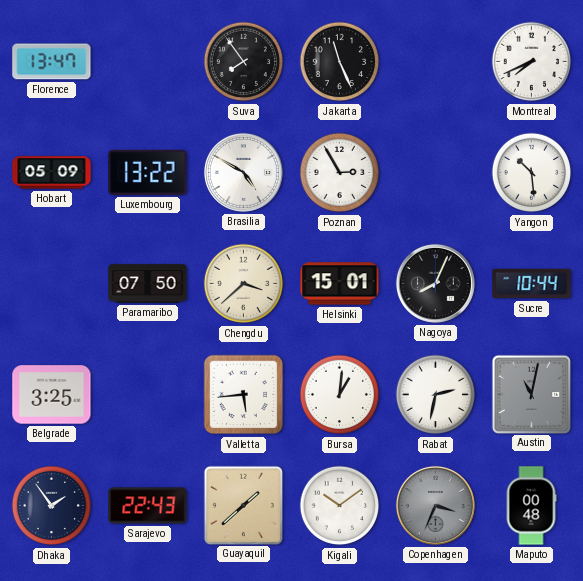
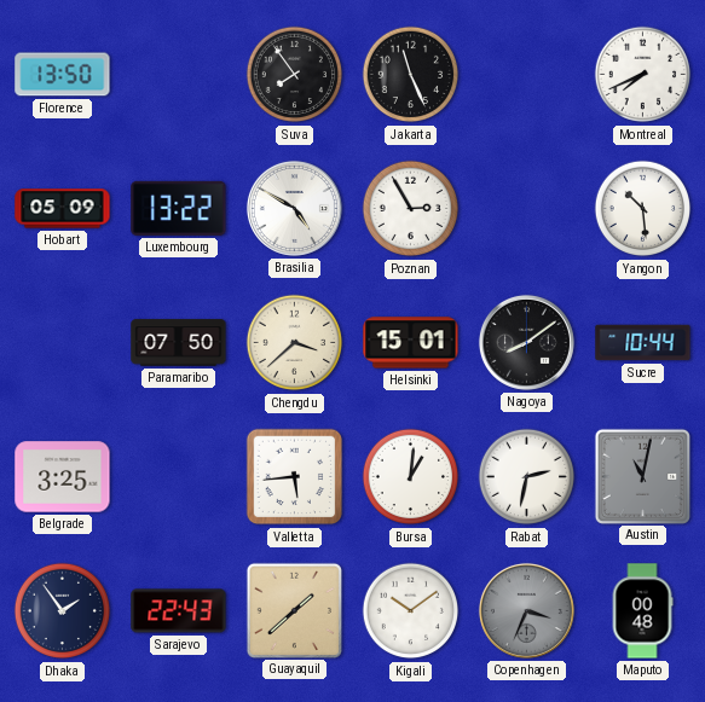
Florence: 13:47 -> 13:50 (63, 75)
Nagoya: 8:04 -> 8:09 (526, 342)
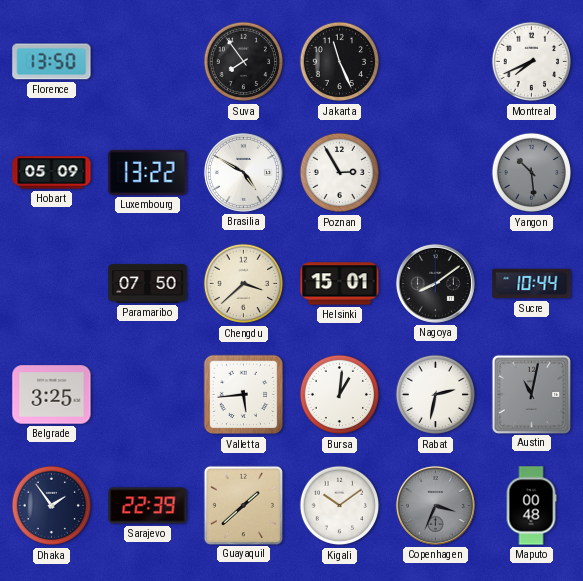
Yangon dial: white -> grey (532, 173)
Sarajevo: 22:43 -> 22:39 (148, 506)
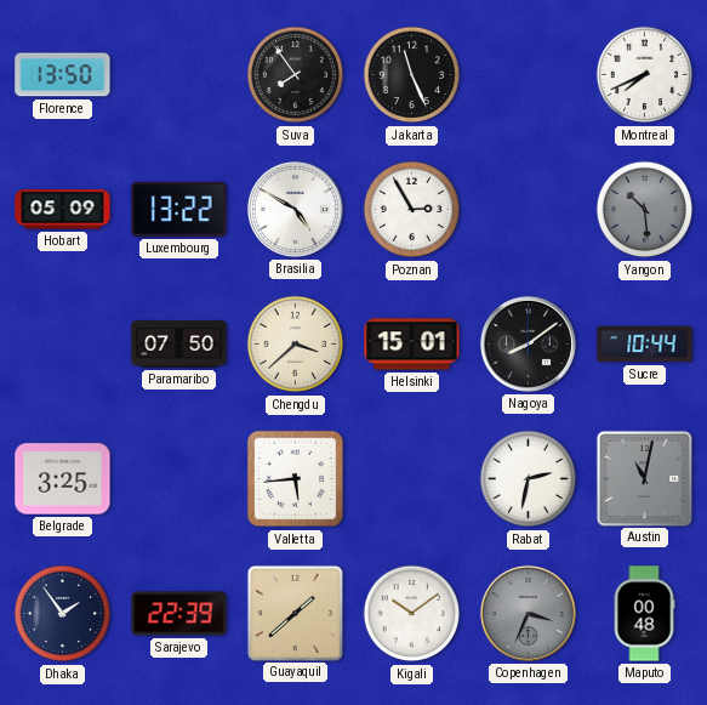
Bursa: 1:01 -> none (340, 395)
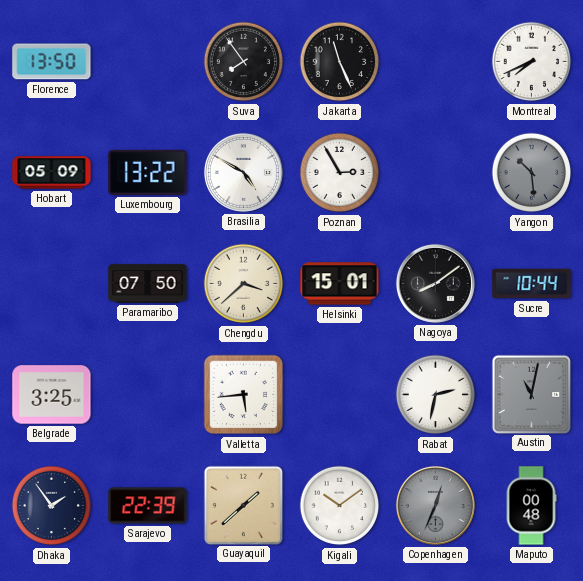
Copenhagen: 3:34 -> 12:34 (435, 505)
